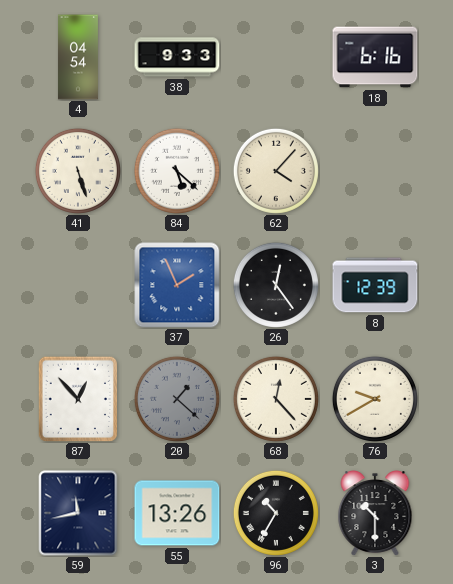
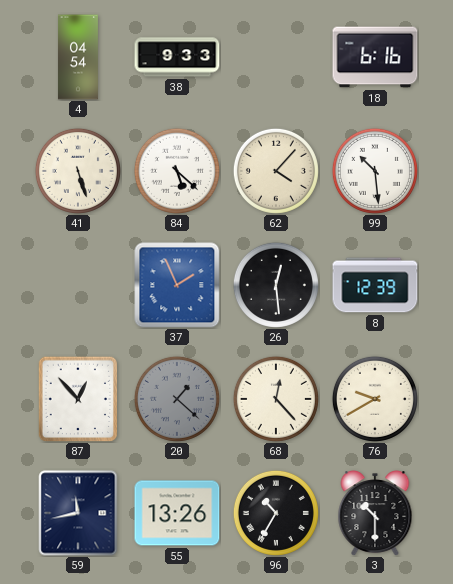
99: none -> 10:29 (375, 171)
26: 12:24 -> 12:29 (276, 285)
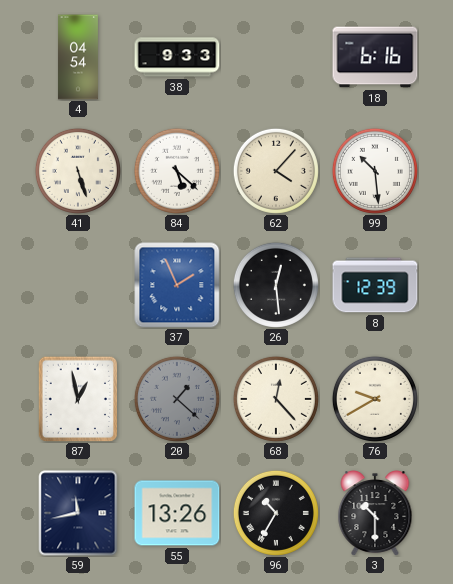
87: 12:53 -> 12:58 (78, 399)
